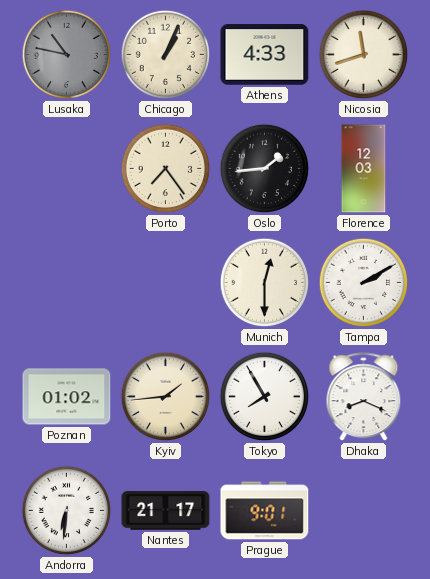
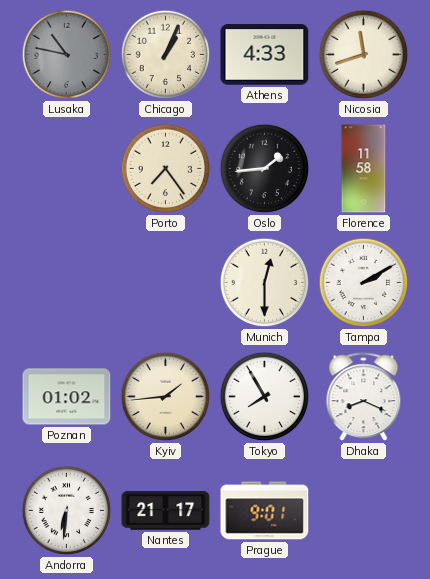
Florence: 12:03 -> 11:58 (364, 169)
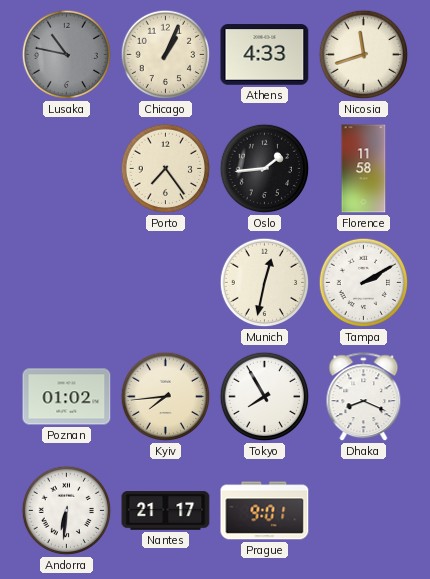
Munich: 12:30 -> 12:32 (265, 283)
Kyiv: 1:44 -> 7:44 (166, 397)
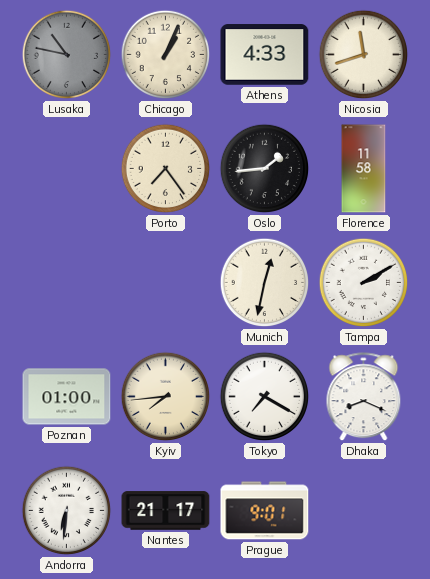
Poznan: 01:02 -> 01:00 (67, 397)
Tokyo: 7:55 -> 7:20 (265, 397)
